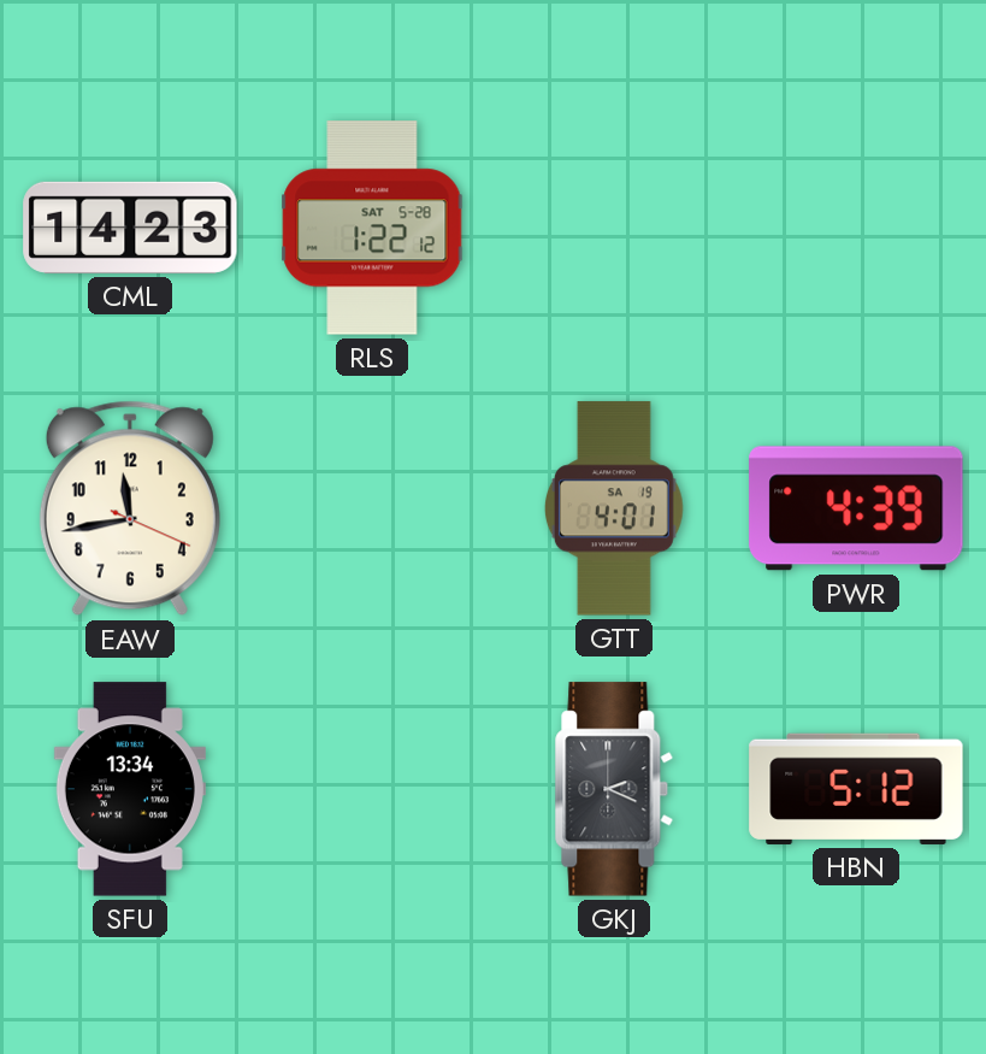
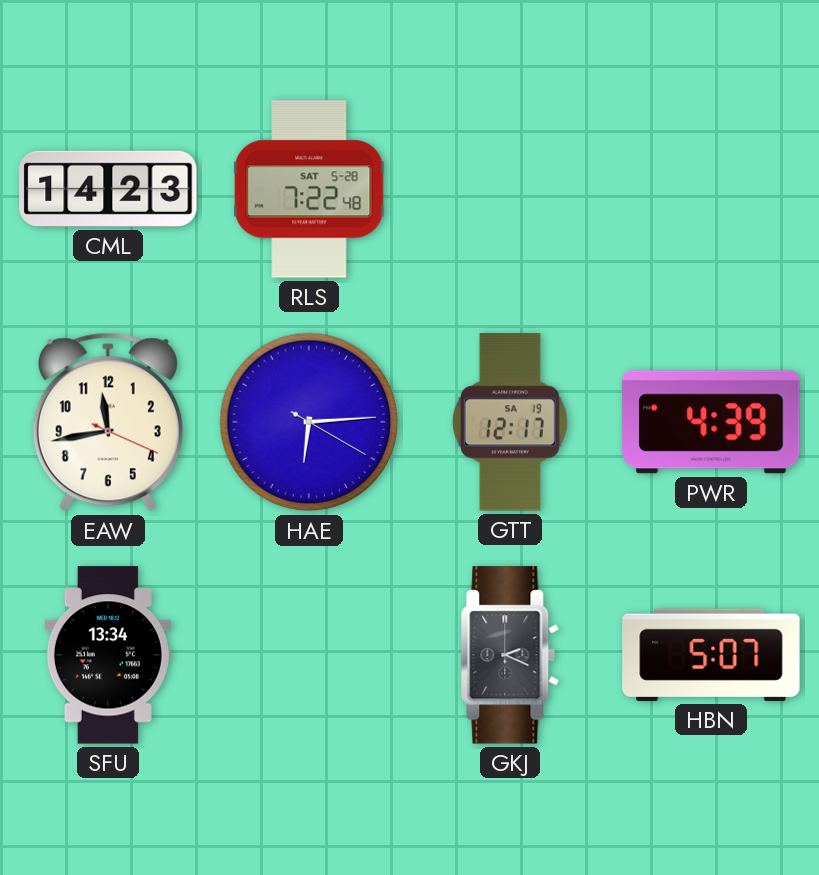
RLS: 1:22 -> 7:22 (309, 189)
HAE: none -> 6:14 (309, 422)
GTT: 4:01 -> 12:17 (510, 422)
HBN: 5:12 -> 5:07 (711, 655)
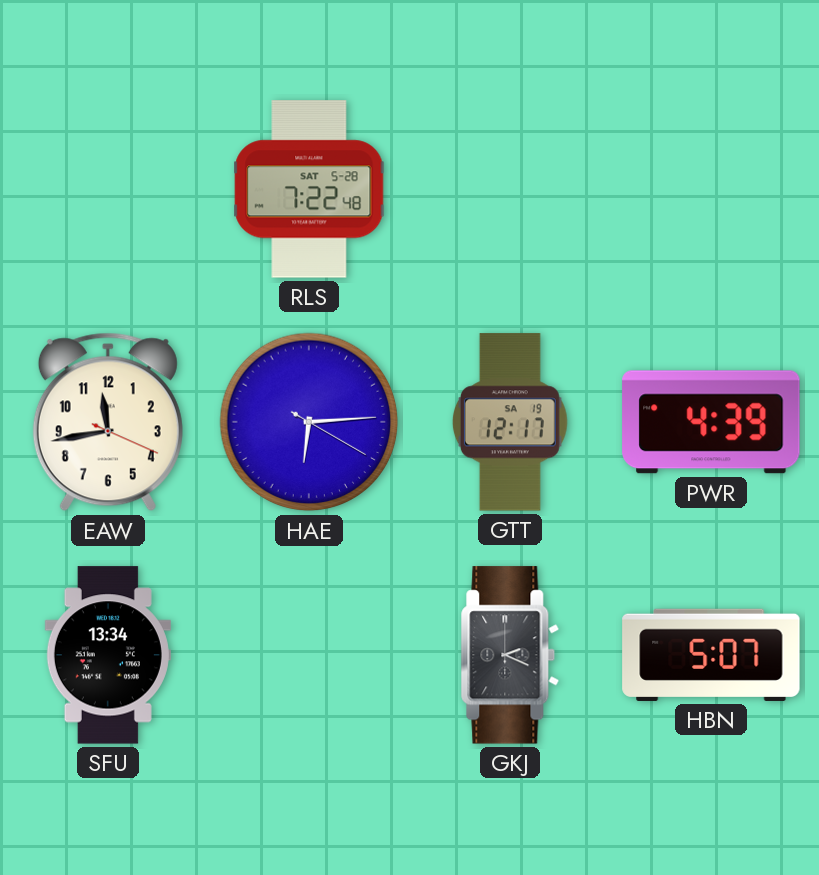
CML: 14:23 -> none (108, 189)
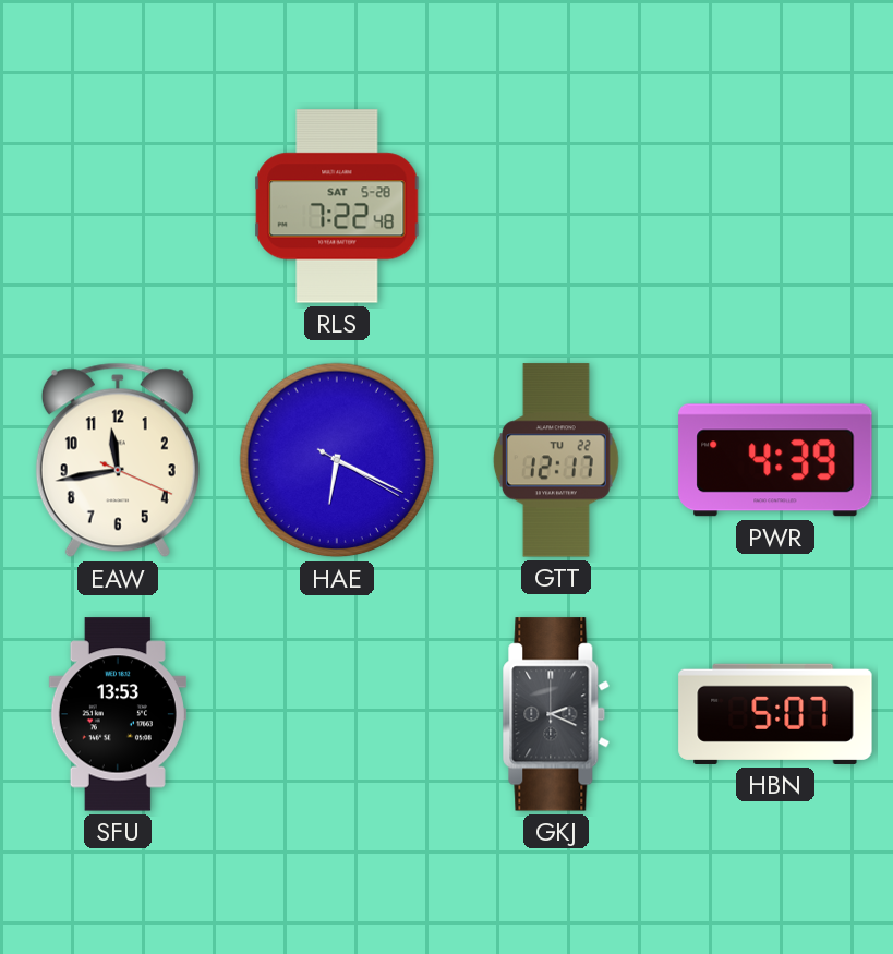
HAE: 6:14 -> 6:19 (337, 460)
GTT date: SA 19 -> TU 22 (556, 460)
SFU: 13:34 -> 13:53 (118, 714)
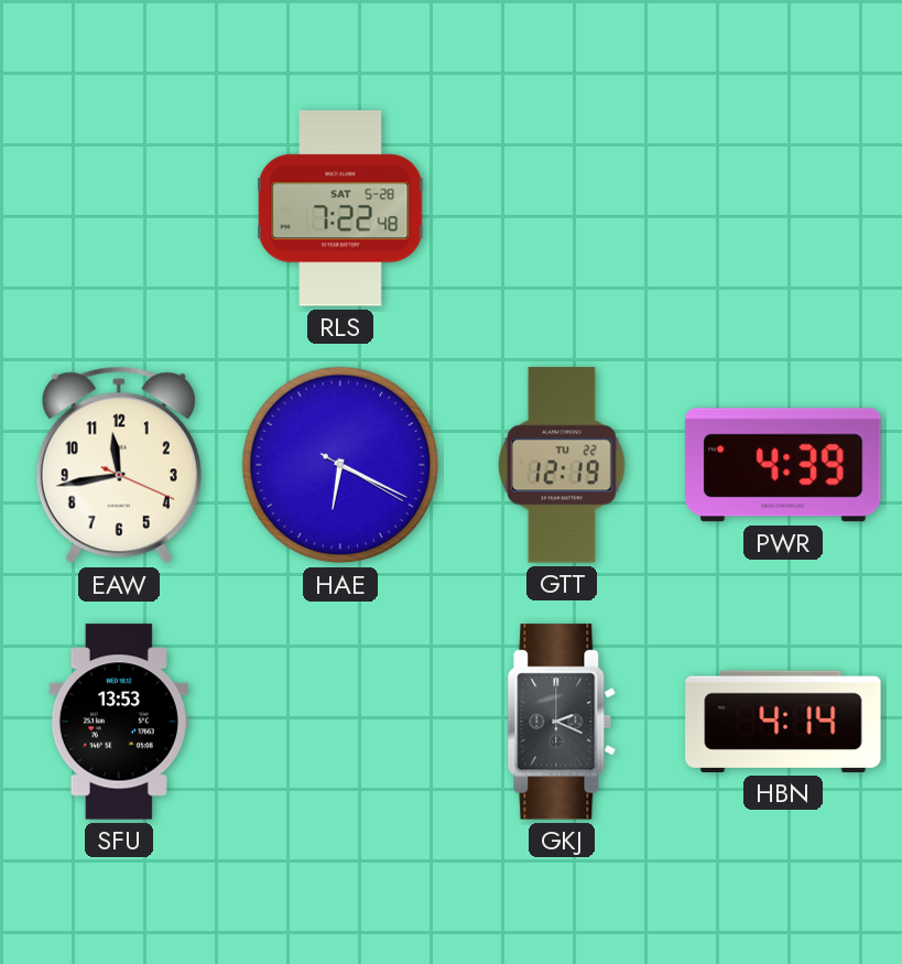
GTT: 12:17 -> 12:19 (562, 465)
HBN: 5:07 -> 4:14 (783, 722)
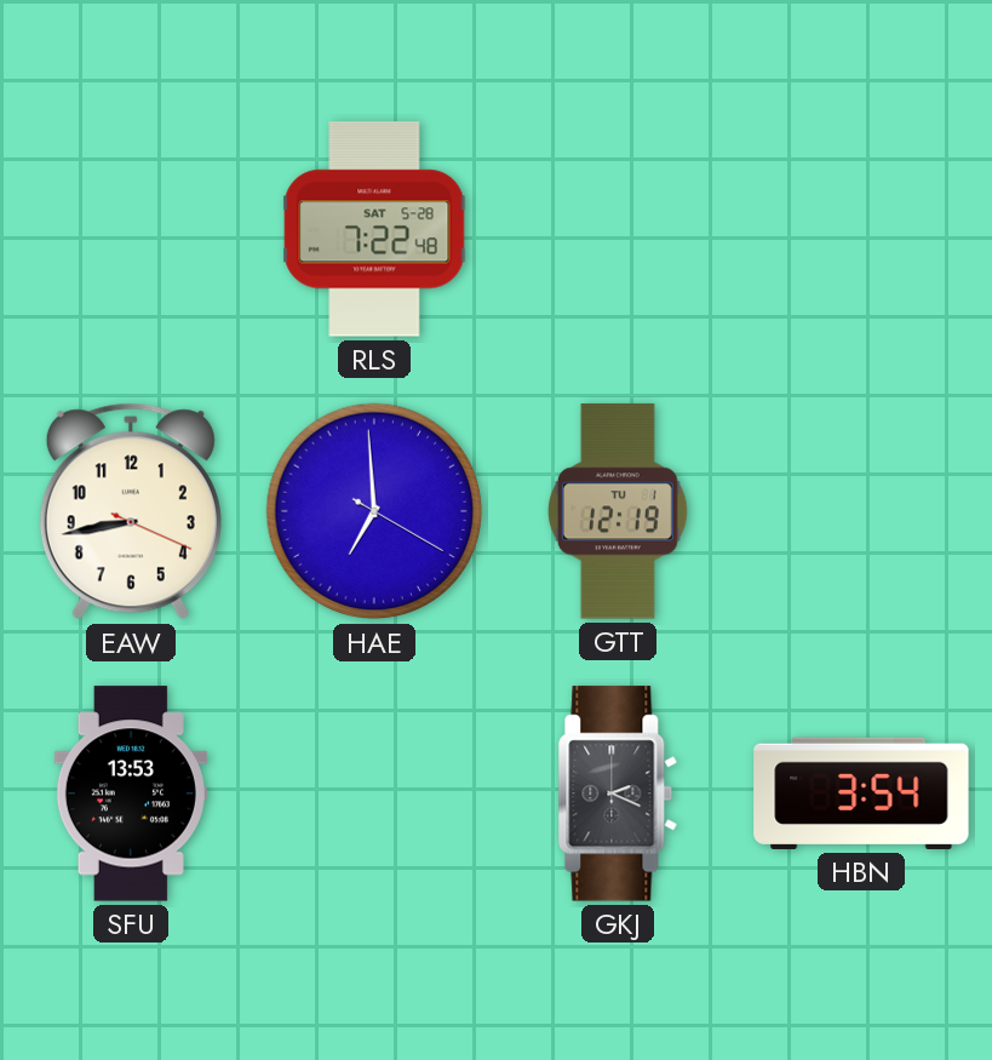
EAW: 11:43 -> 8:43 (131, 511)
HAE: 6:19 -> 6:59 (374, 511)
GTT date: TU 22 -> TU 1 (618, 511)
PWR: 4:39 -> none (783, 465)
HBN: 4:14 -> 3:54 (861, 793)
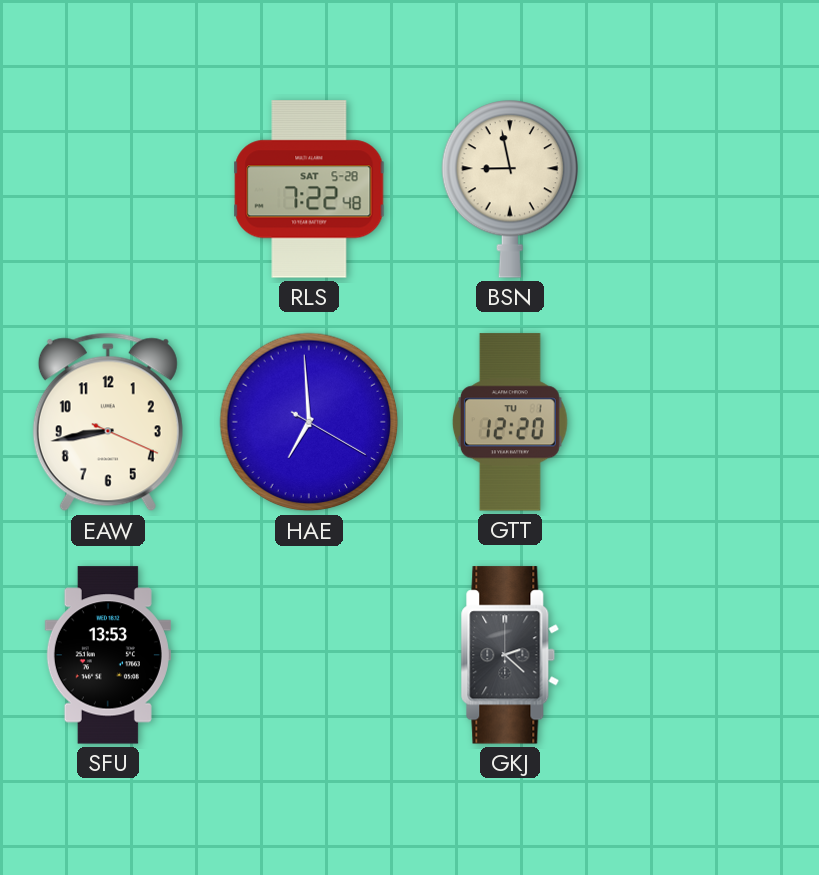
BSN: none -> 8:58 (509, 189)
GTT: 12:19 -> 12:20 (510, 422)
GKJ: 2:19 -> 2:22 (510, 655)
HBN: 3:54 -> none (861, 793)
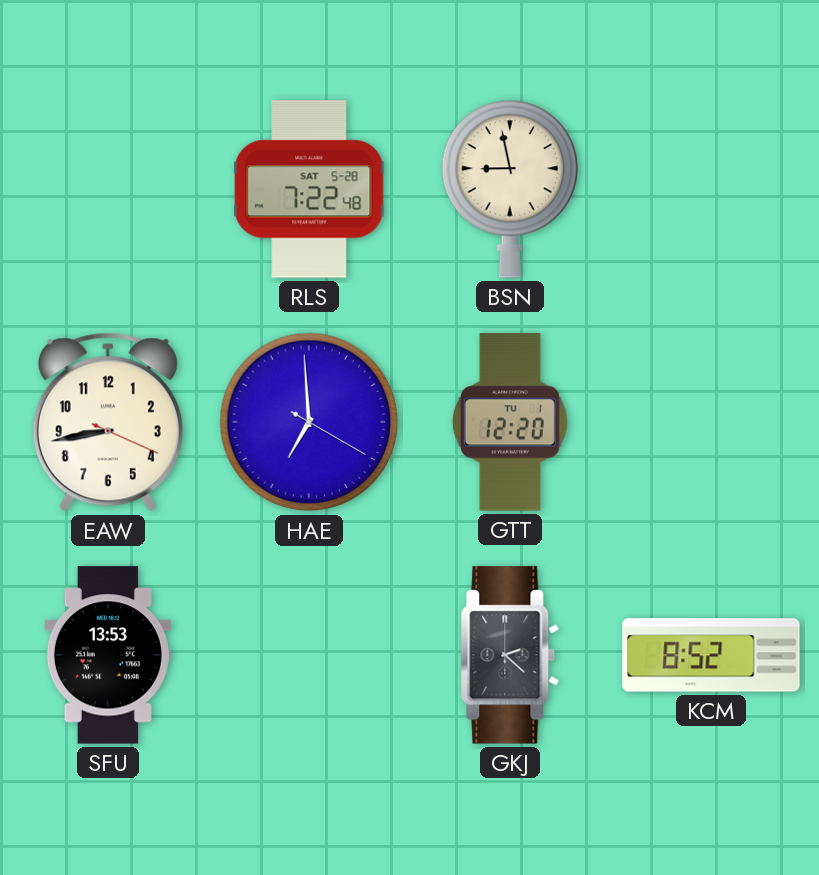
KCM: none -> 8:52 (711, 655)
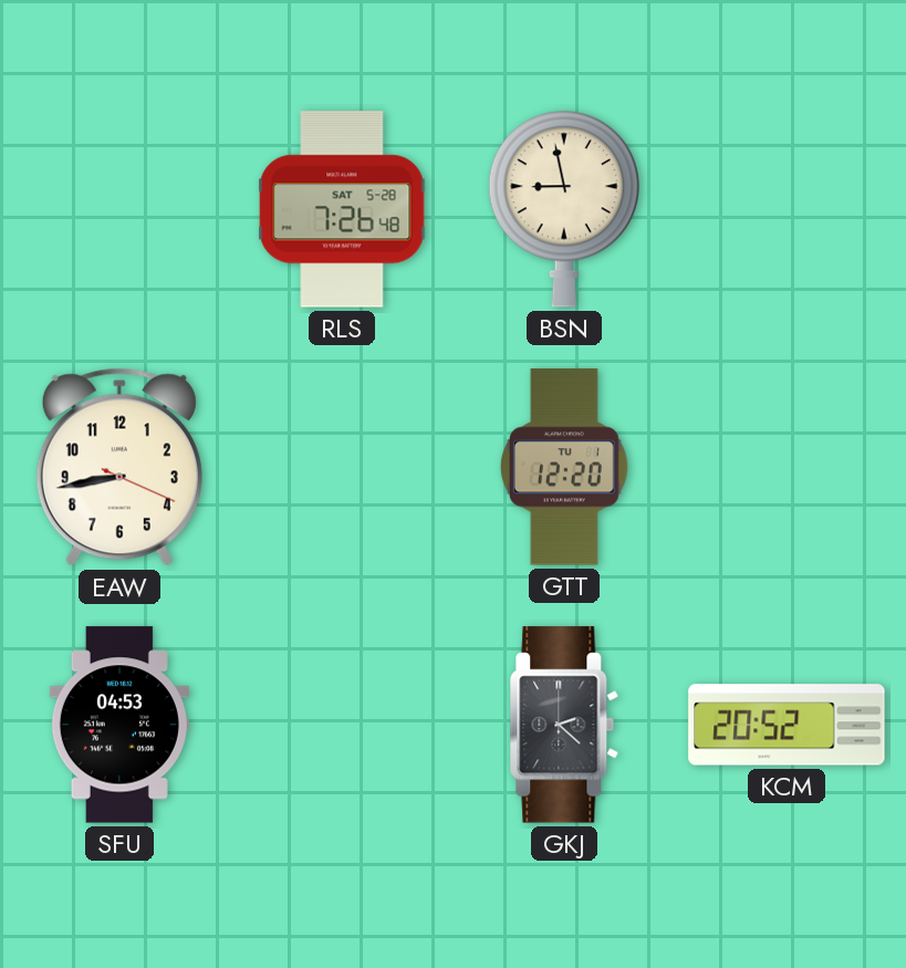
RLS: 7:22 -> 7:26 (342, 209)
HAE: 6:59 -> none (309, 422)
SFU: 13:53 -> 04:53 (119, 725)
KCM: 8:52 -> 20:52 (787, 725)
